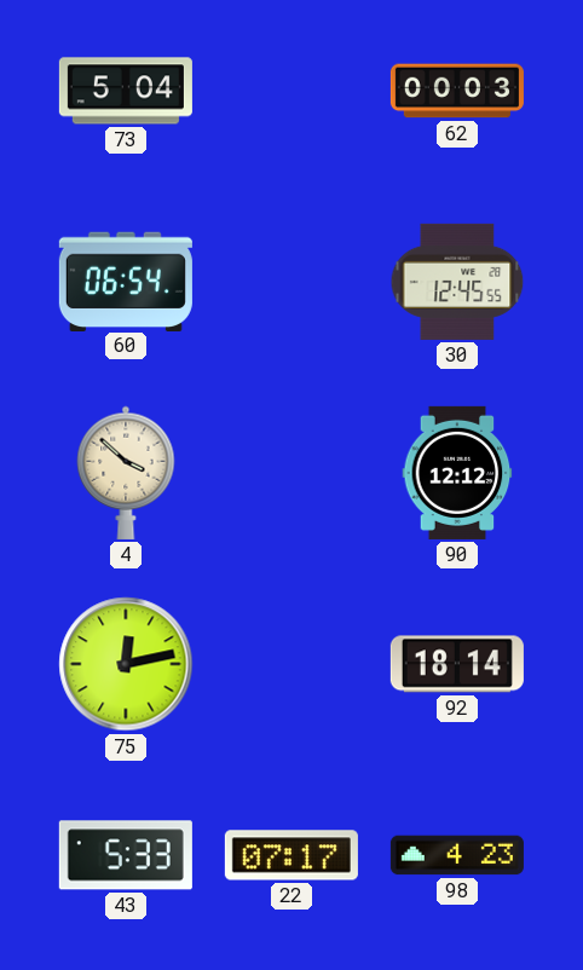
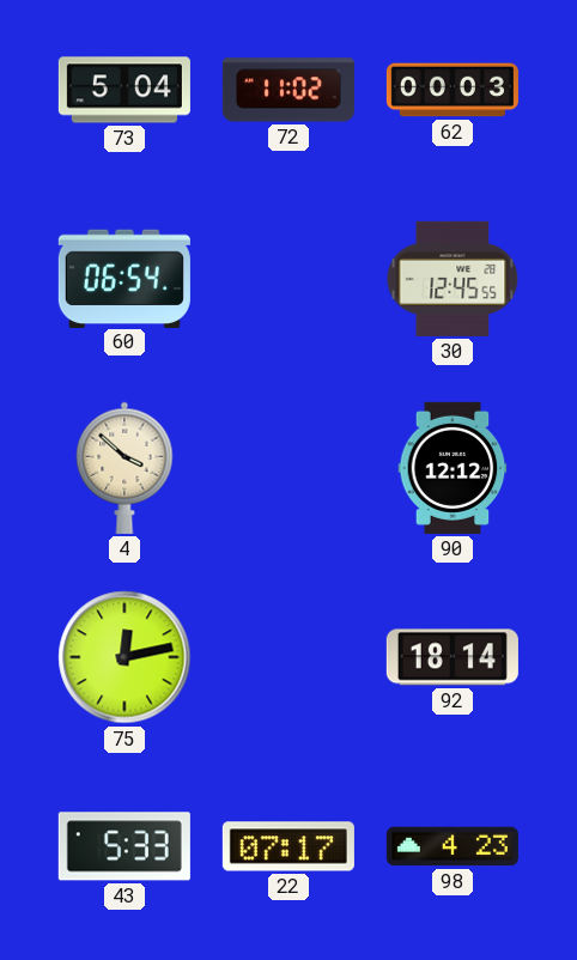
72: none -> 11:02 (288, 90)
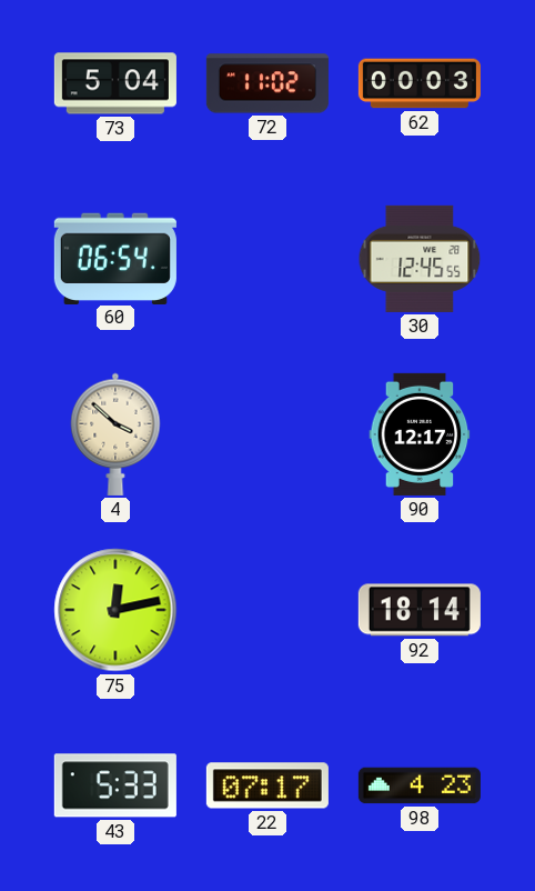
90: 12:12 -> 12:17 (420, 434)
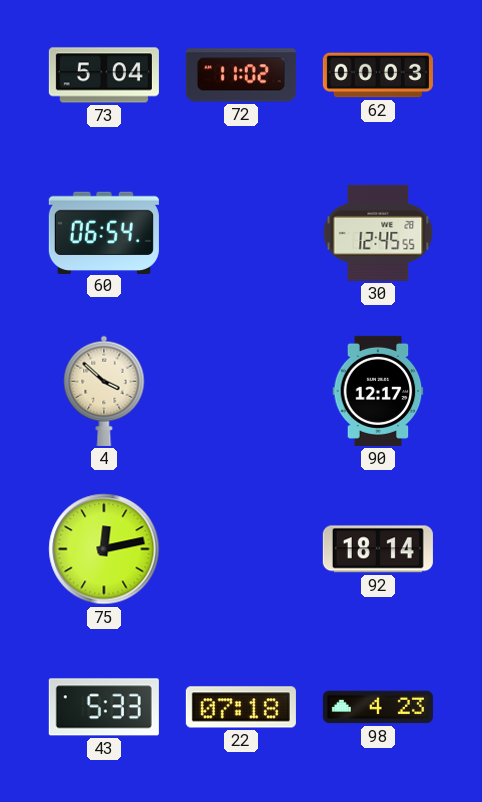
22: 07:17 -> 07:18 (241, 707)
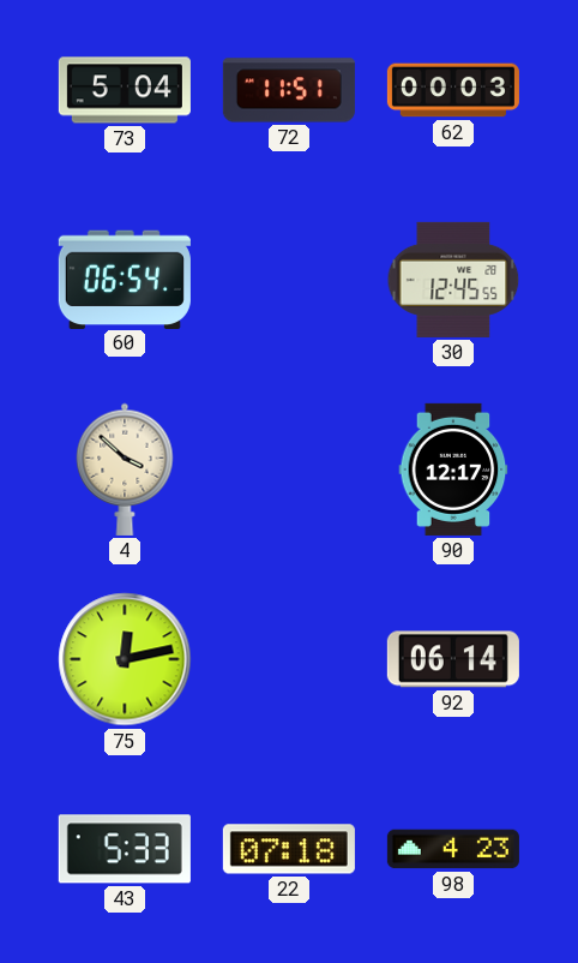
72: 11:02 -> 11:51 (289, 90)
92: 18:14 -> 06:14 (453, 659)
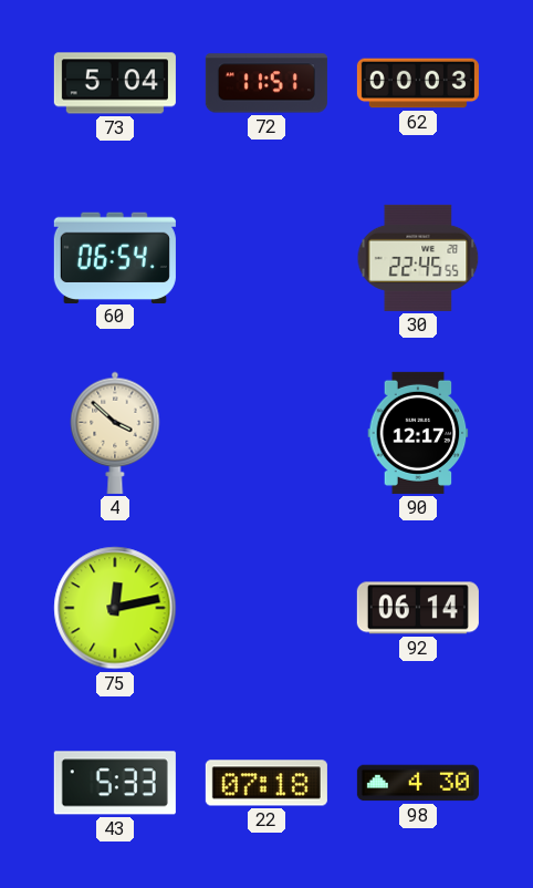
30: 12:45 -> 22:45 (418, 258)
98: 4:23 -> 4:30 (418, 783)
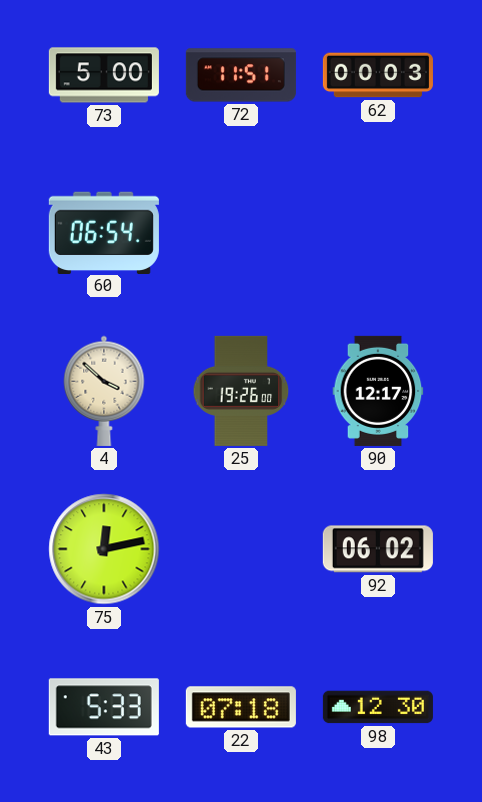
73: 5:04 -> 5:00 (104, 75)
30: 22:45 -> none (418, 258)
25: none -> 19:26 (241, 391)
92: 06:14 -> 06:02 (378, 549)
98: 4:30 -> 12:30 (378, 707)
